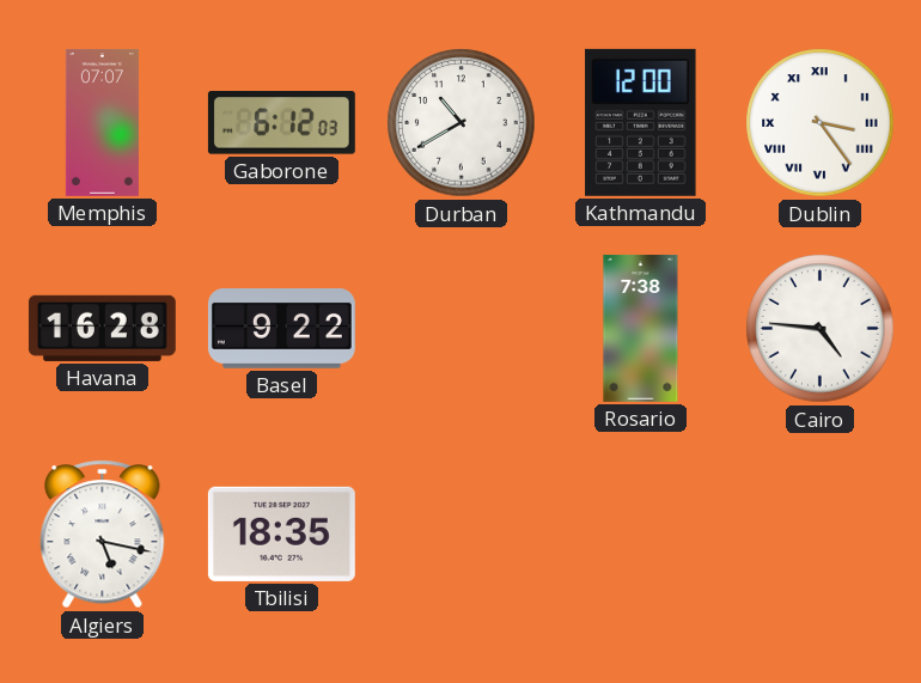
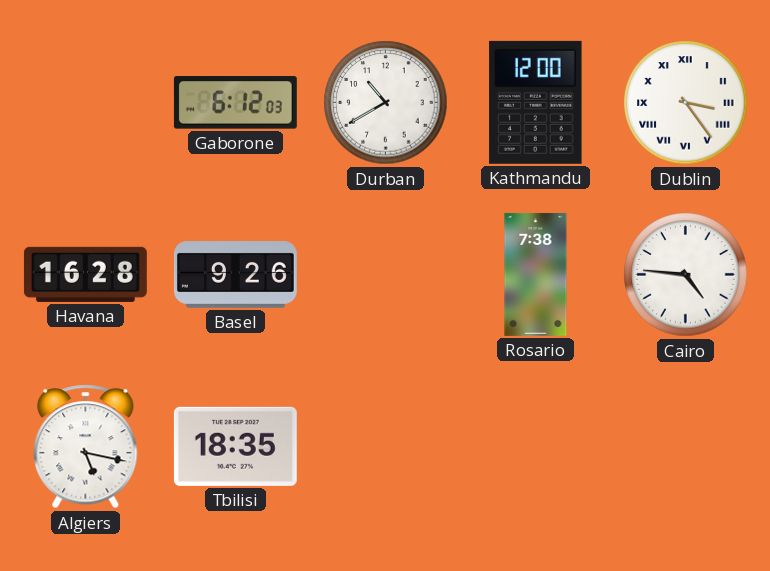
Memphis: 07:07 -> none (102, 122)
Basel: 9:22 -> 9:26 (235, 275)
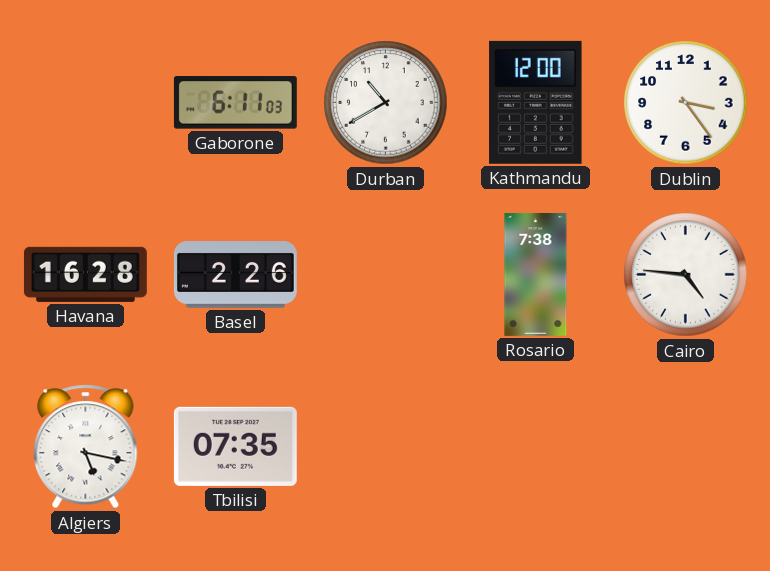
Gaborone: 6:12 -> 6:11 (235, 103)
Dublin numerals: Roman -> Arabic (686, 103)
Basel: 9:26 -> 2:26 (235, 275)
Tbilisi: 18:35 -> 07:35 (235, 446)
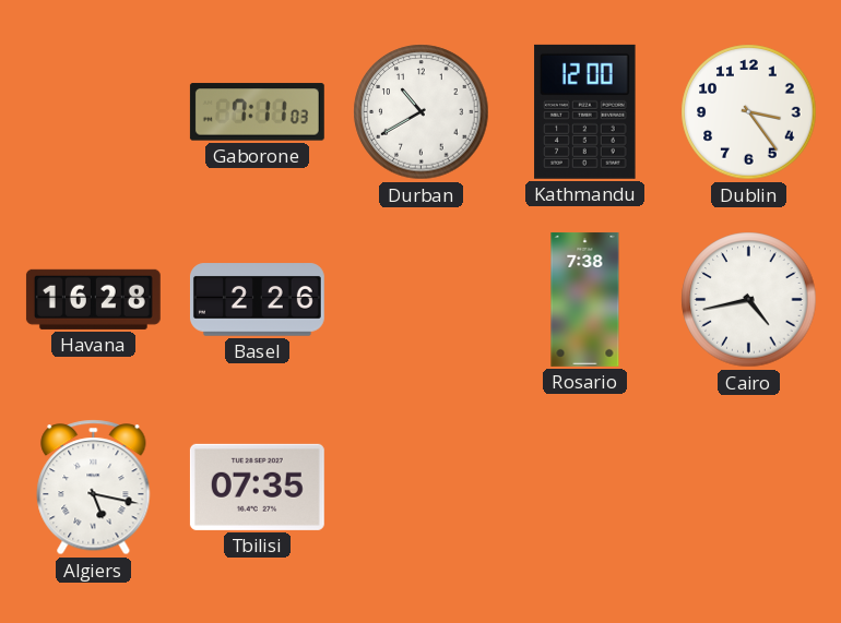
Gaborone: 6:11 -> 7:11 (257, 112)
Cairo: 4:46 -> 4:43 (749, 300)
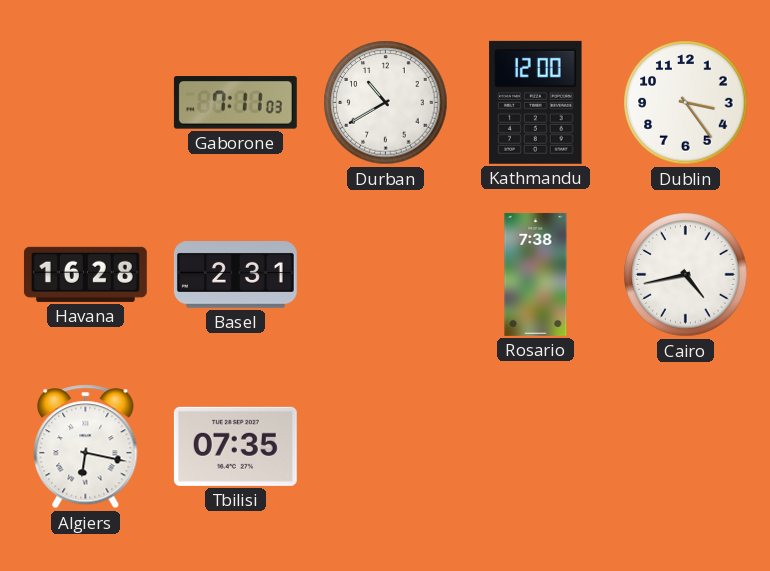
Basel: 2:26 -> 2:31 (235, 275)
Algiers: 5:17 -> 6:17 (86, 447)
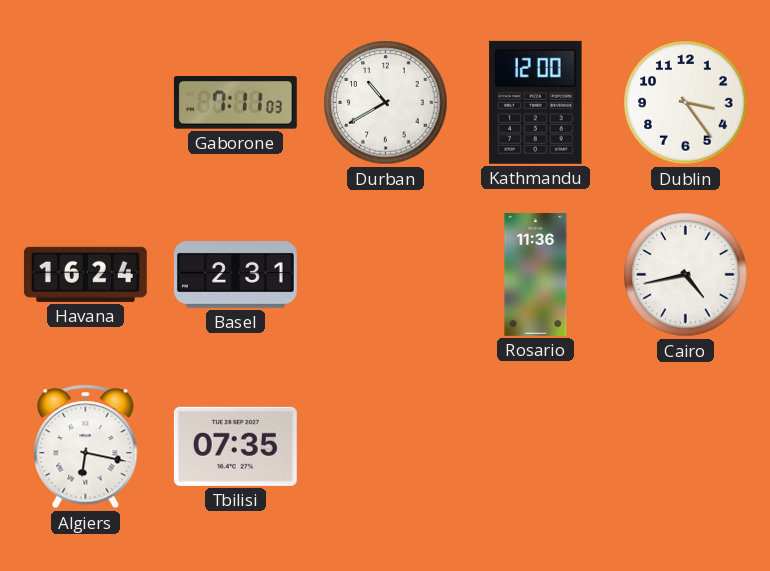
Havana: 16:28 -> 16:24 (85, 274)
Rosario: 7:38 -> 11:36 (536, 274)
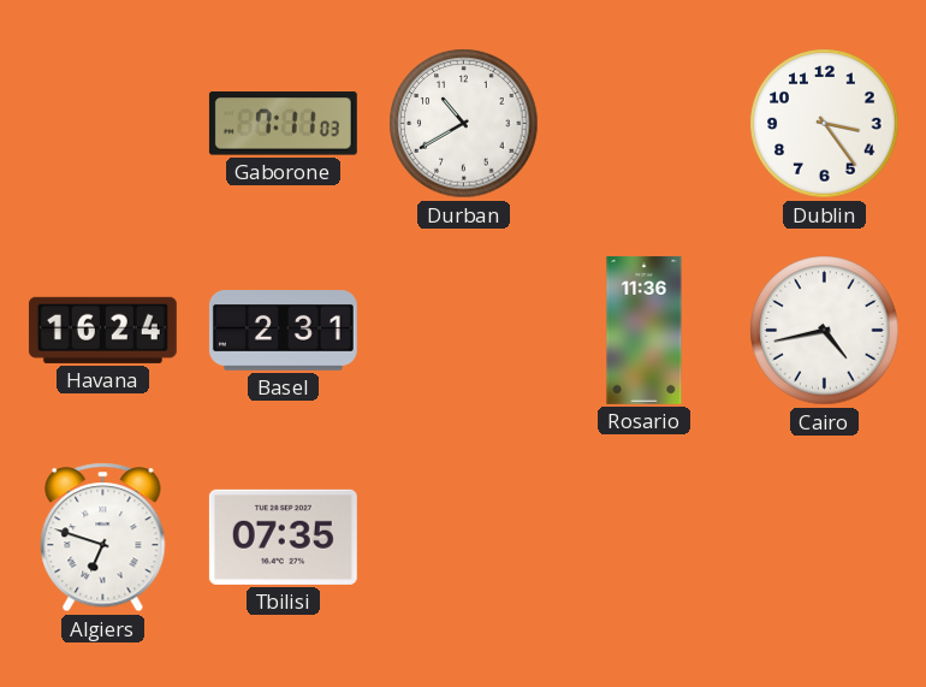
Kathmandu: 12:00 -> none (536, 102)
Algiers: 6:17 -> 6:48 (103, 538)
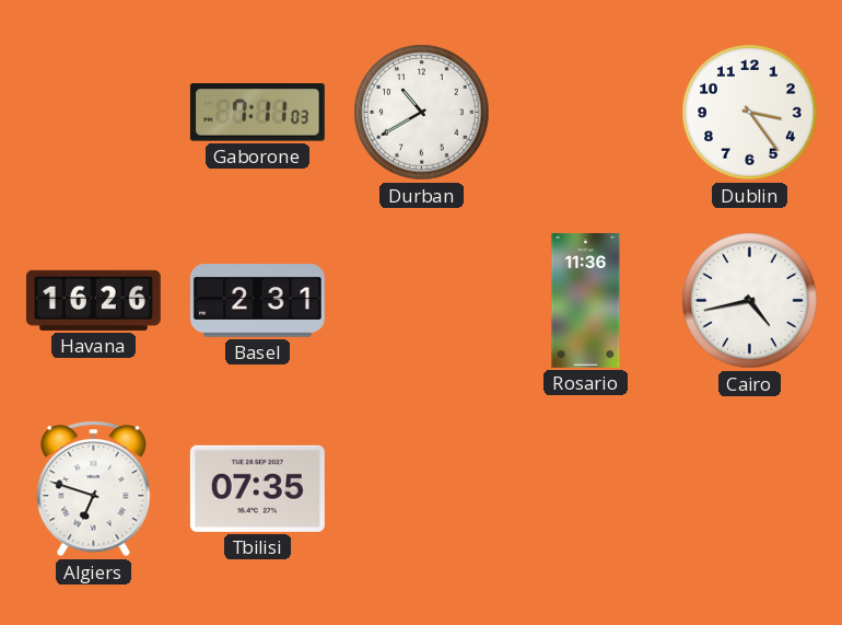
Havana: 16:24 -> 16:26 (93, 300)
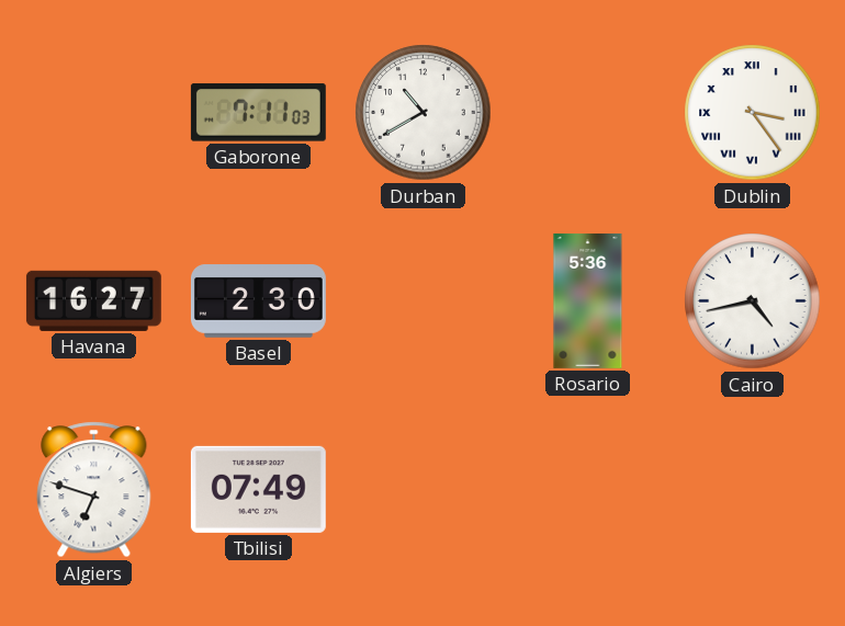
Dublin numerals: Arabic -> Roman (753, 113)
Havana: 16:26 -> 16:27 (93, 300)
Basel: 2:31 -> 2:30 (258, 301)
Rosario: 11:36 -> 5:36 (588, 300)
Tbilisi: 07:35 -> 07:49 (258, 489)
